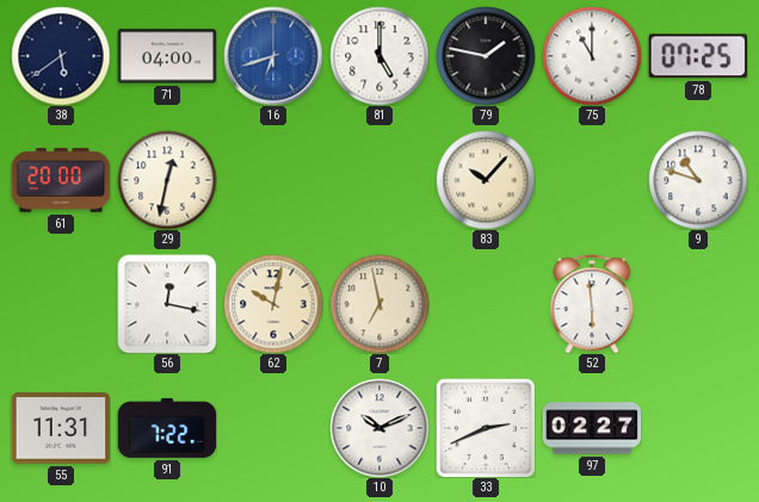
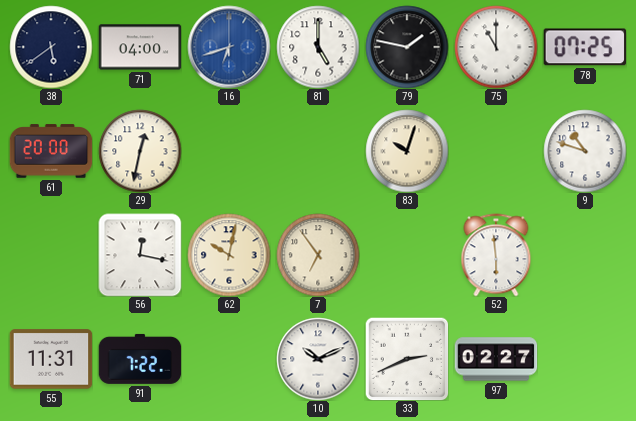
83: 10:07 -> 10:03 (407, 151)
7: 6:58 -> 6:54 (318, 255)
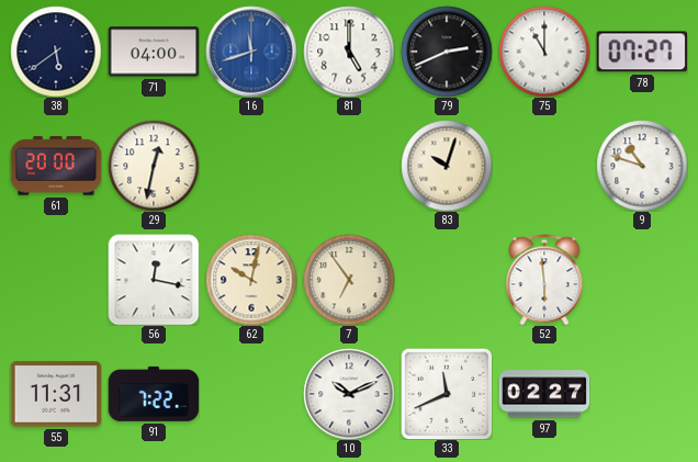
16: 6:42 -> 11:42 (251, 52)
79: 1:47 -> 2:41 (447, 52)
78: 07:25 -> 07:27 (642, 52)
33: 2:41 -> 11:41 (447, 394)
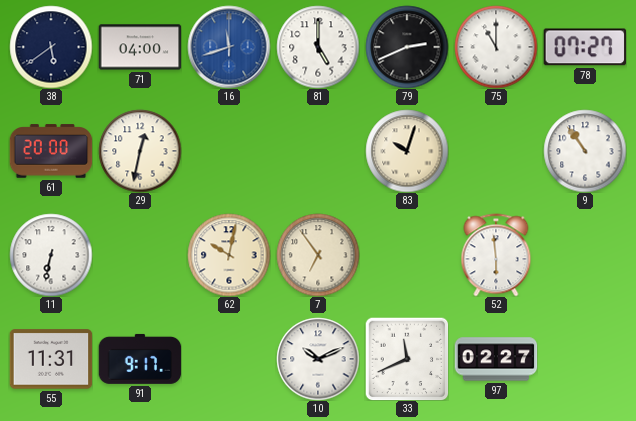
9: 10:48 -> 10:54 (585, 151)
11: none -> 6:32 (51, 255)
56: 12:17 -> none (154, 280)
91: 7:22 -> 9:17 (140, 359)
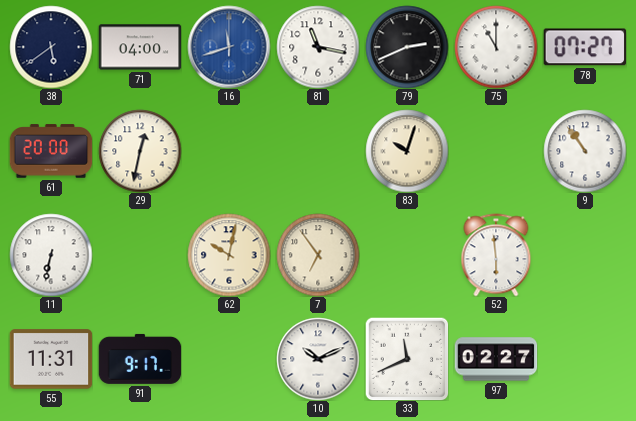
81: 5:00 -> 11:17 (318, 47)
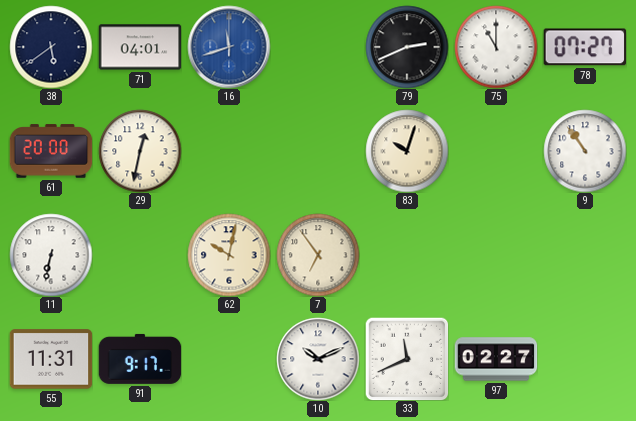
71: 04:00 -> 04:01 (140, 47)
81: 11:17 -> none (318, 47)
52: 5:59 -> none (496, 255)
